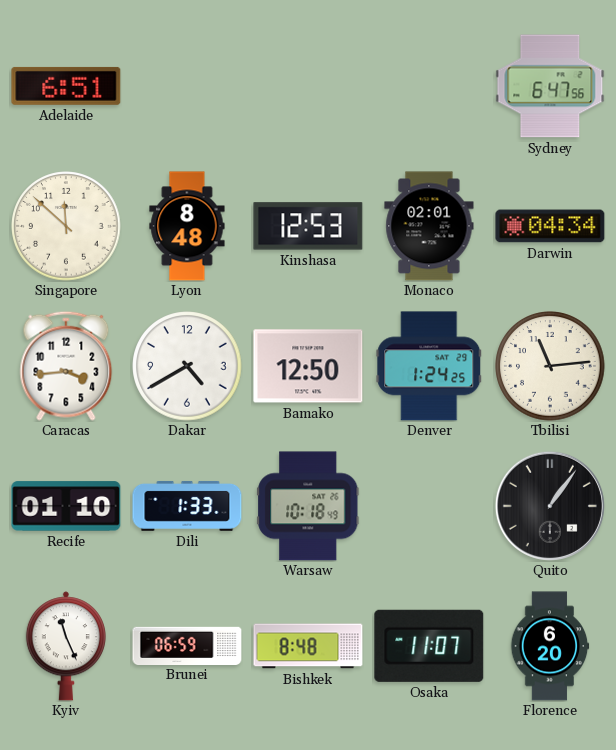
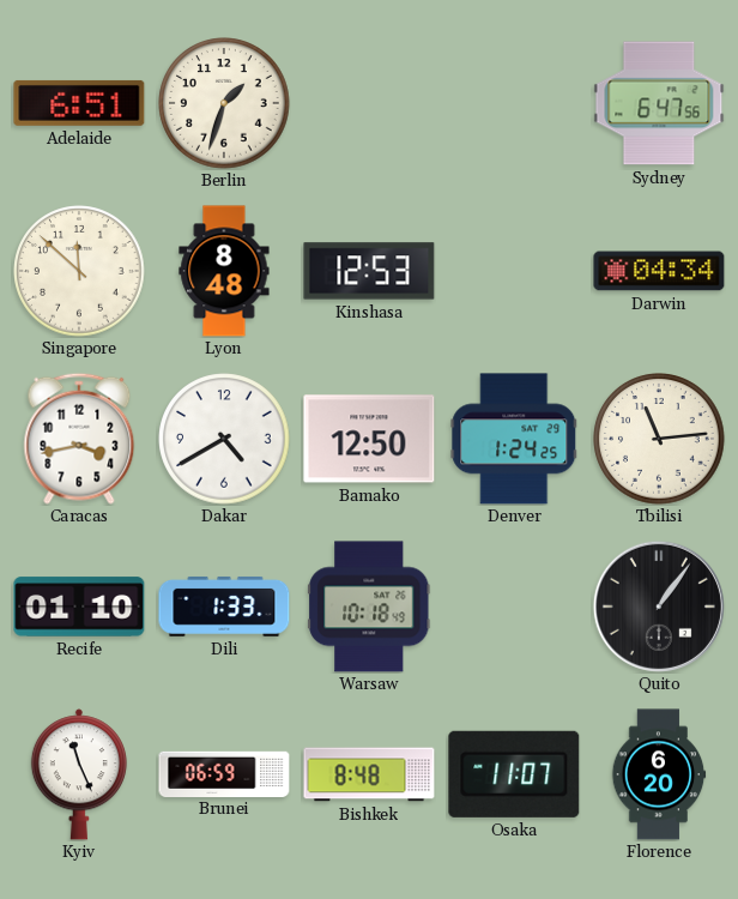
Berlin: none -> 1:33 (224, 103)
Monaco: 02:01 -> none (429, 226)
Caracas: 3:44 -> 3:43 (79, 439)
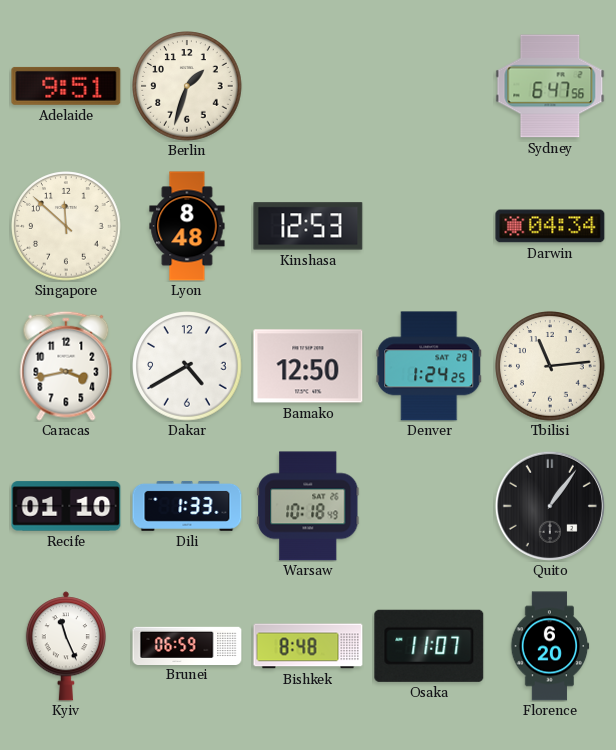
Adelaide: 6:51 -> 9:51 (66, 86)
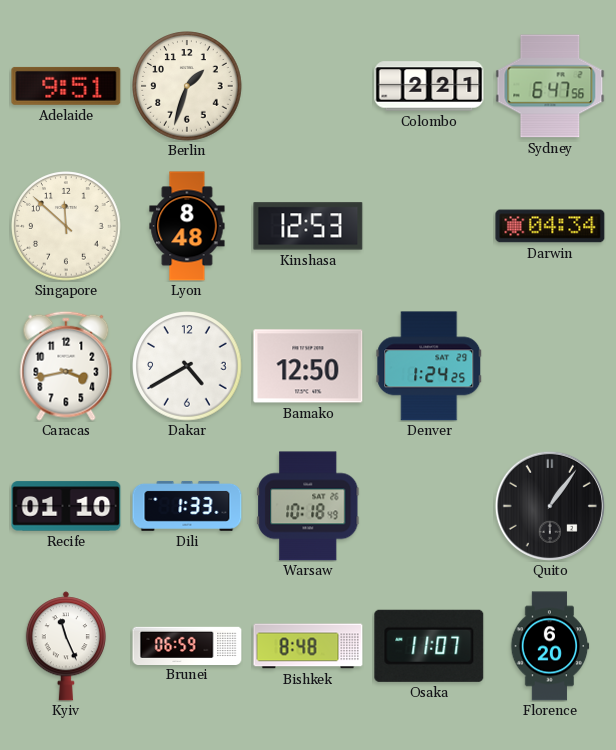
Colombo: none -> 2:21 (429, 86)
Tbilisi: 11:14 -> none (550, 366)
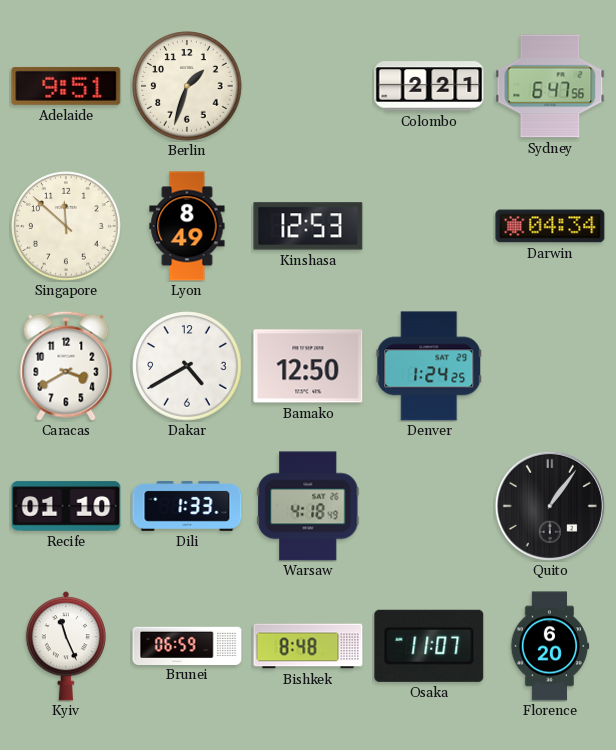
Lyon: 8:48 -> 8:49 (187, 226)
Caracas: 3:43 -> 3:40 (66, 366)
Warsaw: 10:18 -> 4:18 (308, 506)
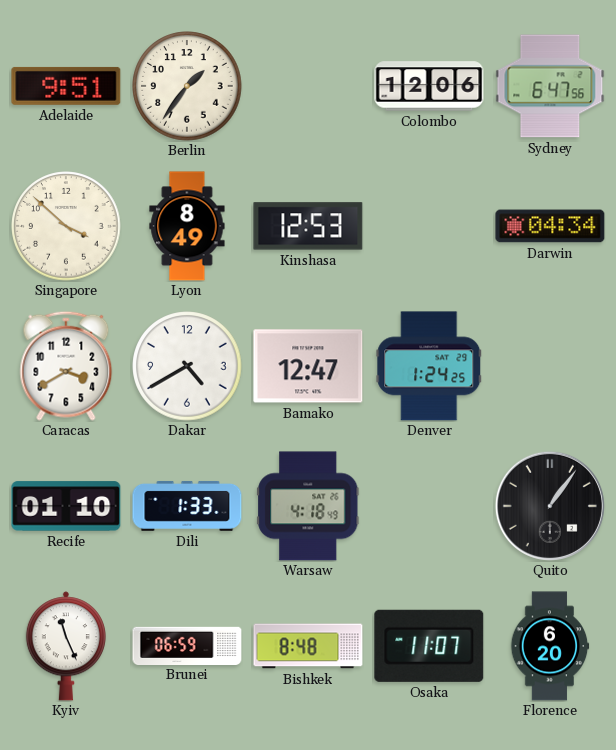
Berlin: 1:33 -> 1:36 (187, 86)
Colombo: 2:21 -> 12:06 (429, 86)
Singapore: 11:52 -> 3:52 (66, 226)
Bamako: 12:50 -> 12:47 (308, 366)
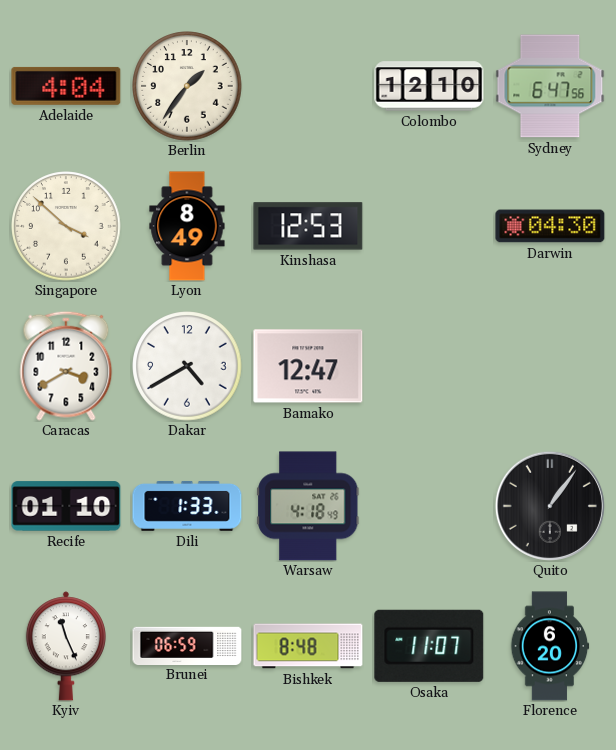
Adelaide: 9:51 -> 4:04 (66, 86)
Colombo: 12:06 -> 12:10 (429, 86)
Darwin: 04:34 -> 04:30 (550, 226)
Denver: 1:24 -> none (429, 366)
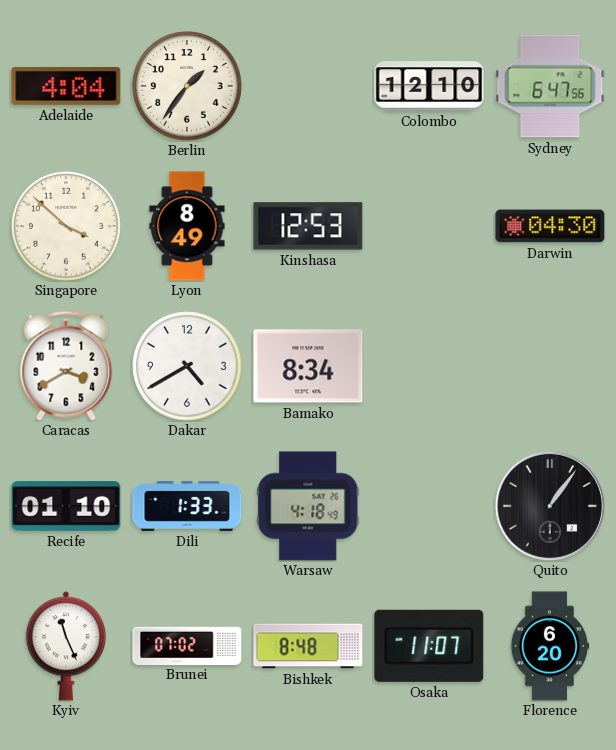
Bamako: 12:47 -> 8:34 (308, 366)
Brunei: 06:59 -> 07:02 (187, 645)
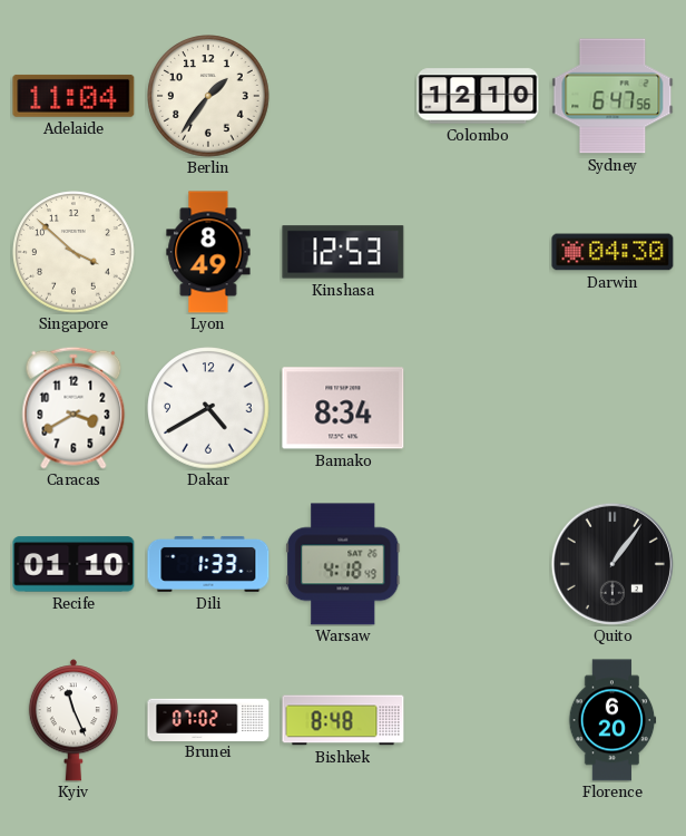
Adelaide: 4:04 -> 11:04 (73, 96)
Osaka: 11:07 -> none (429, 646)
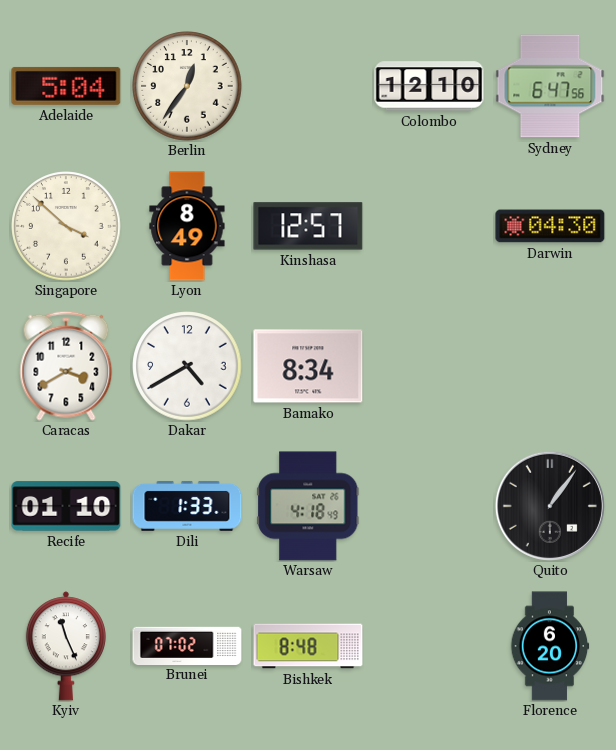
Adelaide: 11:04 -> 5:04 (66, 86)
Berlin: 1:36 -> 12:36 (187, 86)
Kinshasa: 12:53 -> 12:57 (308, 226)
